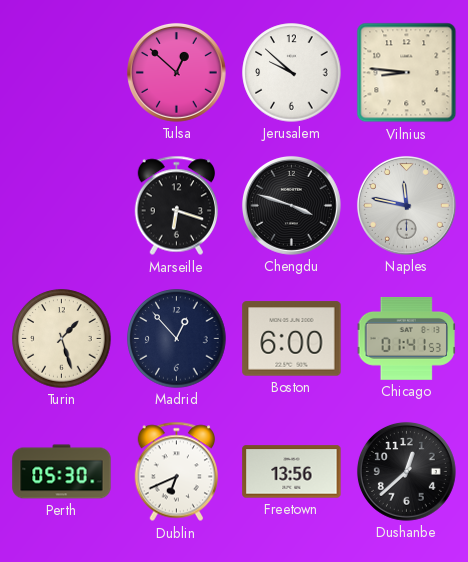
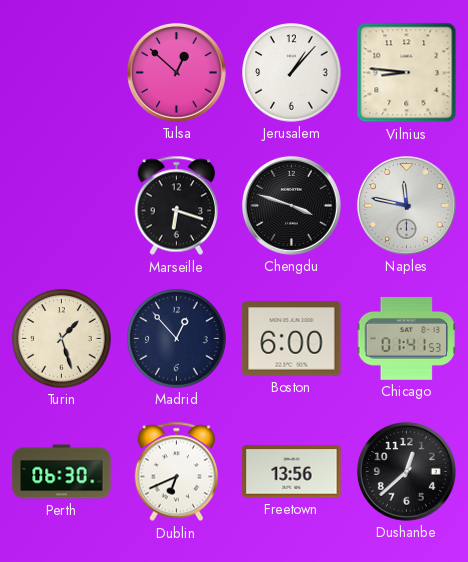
Jerusalem: 9:52 -> 1:07 (292, 73)
Perth: 05:30 -> 06:30 (62, 472)
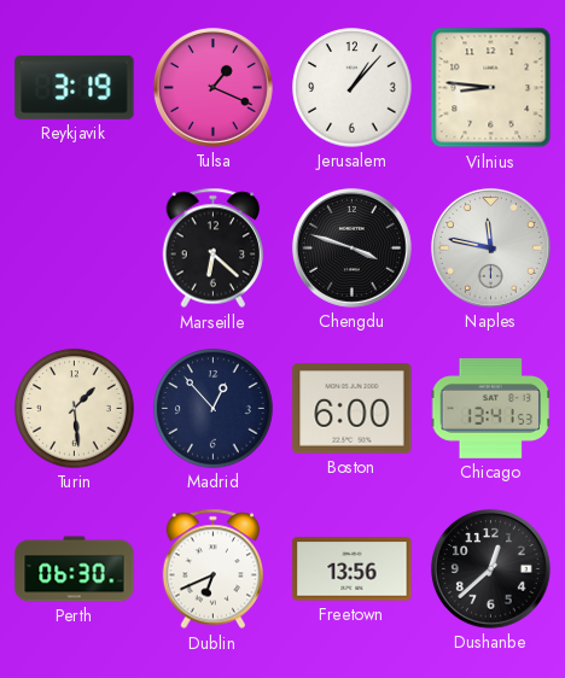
Reykjavik: none -> 3:19 (75, 87)
Tulsa: 12:52 -> 1:19 (212, 87)
Marseille: 6:18 -> 6:22 (214, 249)
Turin: 1:27 -> 1:29 (75, 409)
Chicago: 01:41 -> 13:41 (491, 409)
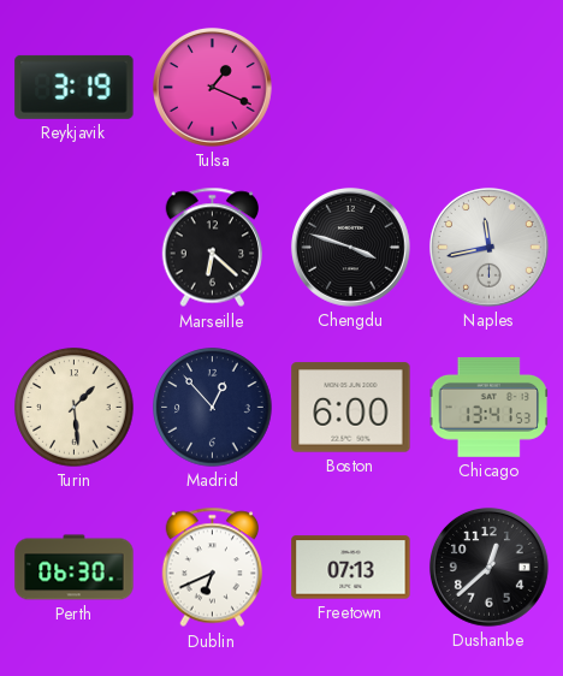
Jerusalem: 1:07 -> none (353, 88)
Vilnius: 8:46 -> none (491, 88)
Naples: 11:47 -> 11:43 (488, 247)
Freetown: 13:56 -> 07:13 (351, 568)
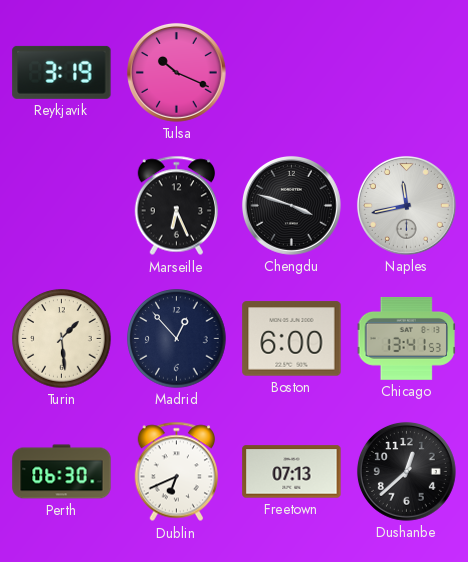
Tulsa: 1:19 -> 10:19 (176, 72)
Marseille: 6:22 -> 6:26 (177, 206)
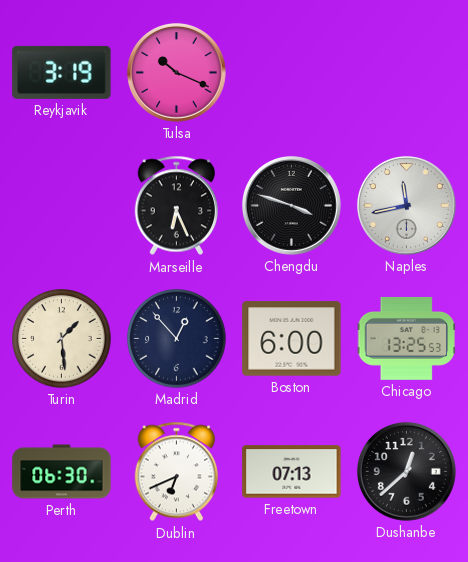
Chicago: 13:41 -> 13:25 (407, 339)
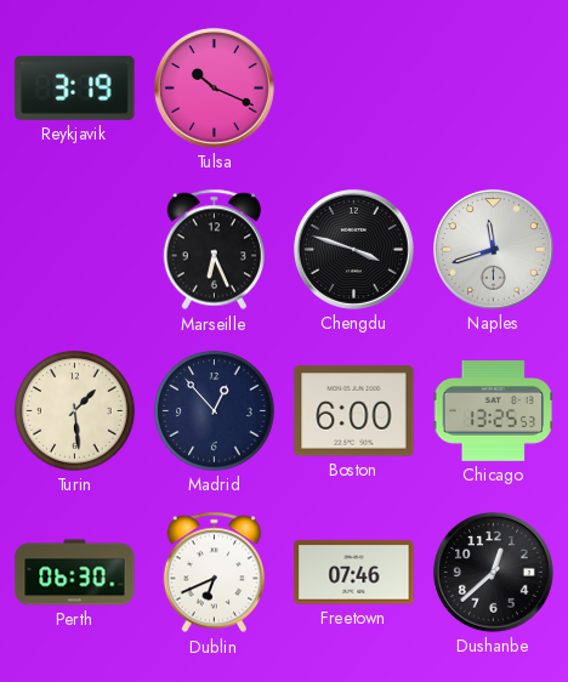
Naples: 11:43 -> 11:42 (493, 249)
Freetown: 07:13 -> 07:46 (354, 573)
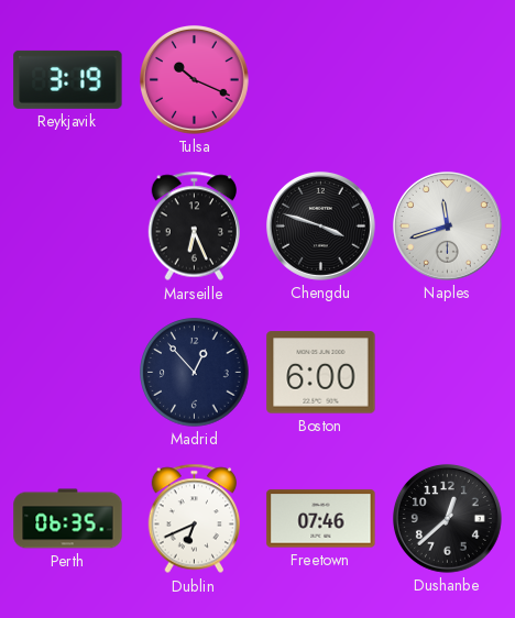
Turin: 1:29 -> none (75, 411)
Chicago: 13:25 -> none (494, 411)
Perth: 06:30 -> 06:35 (68, 519)
